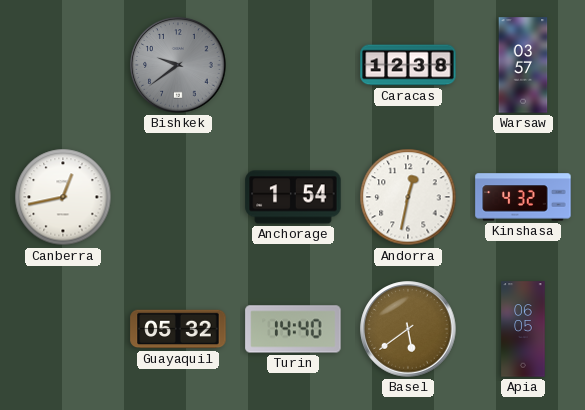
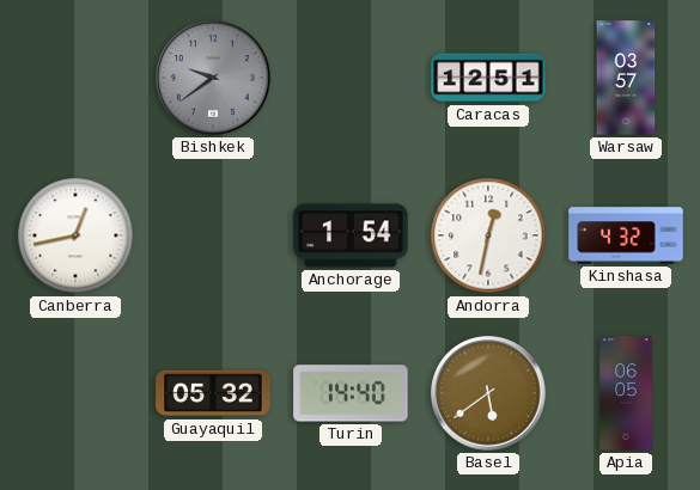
Caracas: 12:38 -> 12:51 (488, 78)
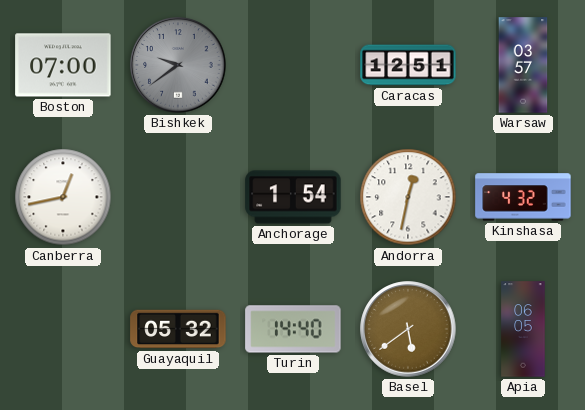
Boston: none -> 07:00 (63, 65)
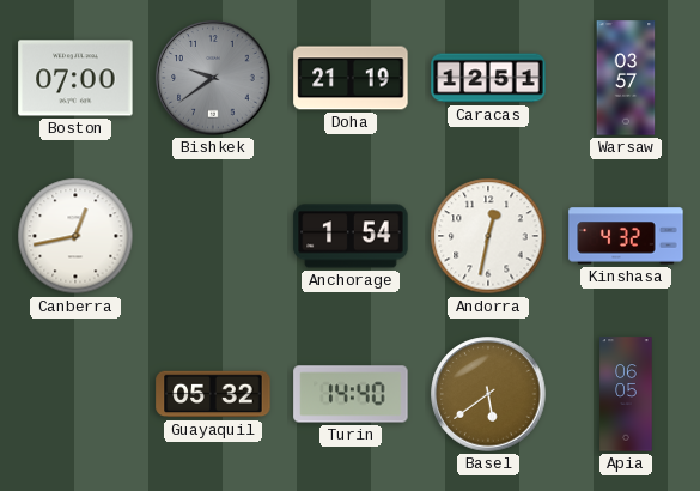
Doha: none -> 21:19 (351, 78)
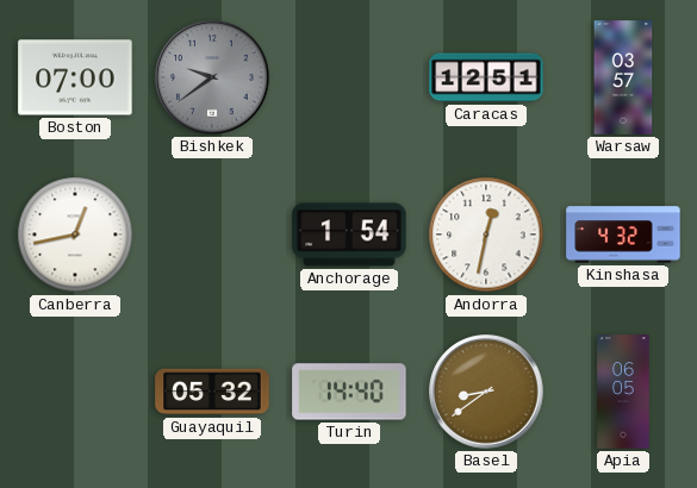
Doha: 21:19 -> none (351, 78)
Basel: 5:39 -> 8:39 (486, 392)
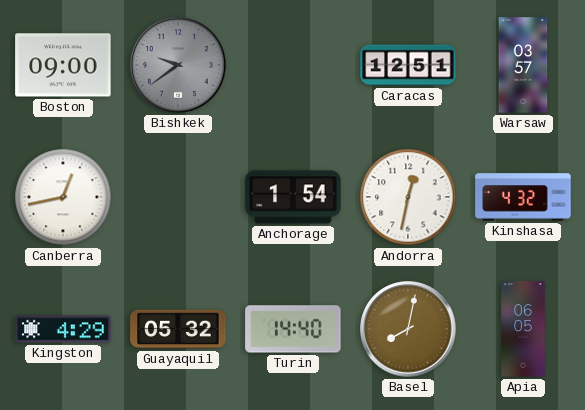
Boston: 07:00 -> 09:00 (63, 65)
Kingston: none -> 4:29 (63, 329)
Basel: 8:39 -> 8:02 (408, 329)
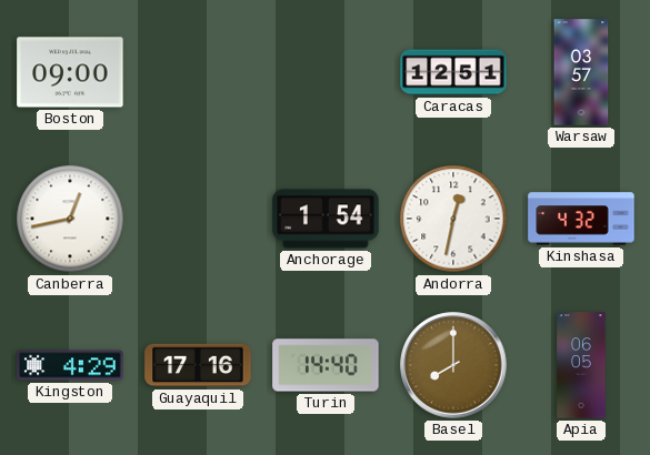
Bishkek: 9:39 -> none (178, 65)
Guayaquil: 05:32 -> 17:16 (198, 365)
Basel: 8:02 -> 8:00 (453, 365)
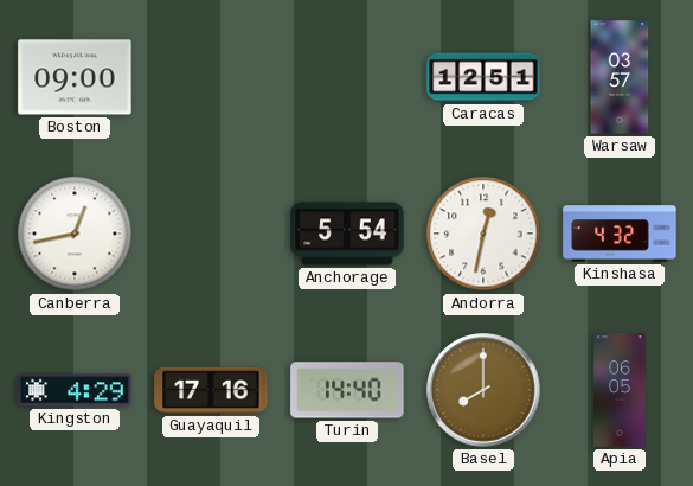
Anchorage: 1:54 -> 5:54 (347, 234)
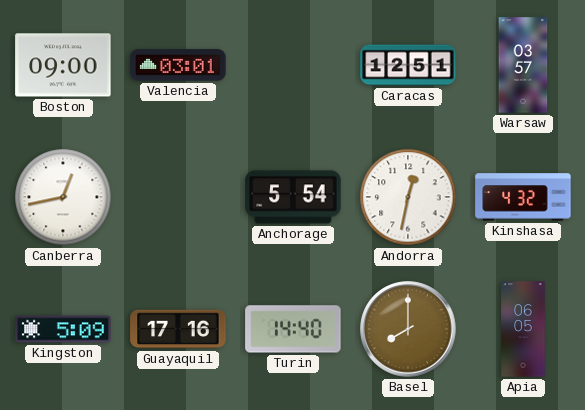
Valencia: none -> 03:01 (178, 65)
Kingston: 4:29 -> 5:09 (63, 329)
